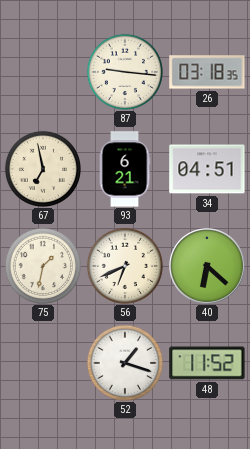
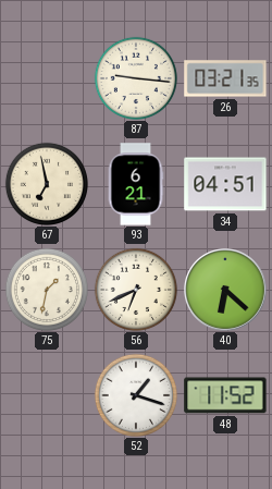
26: 03:18 -> 03:21 (225, 78)
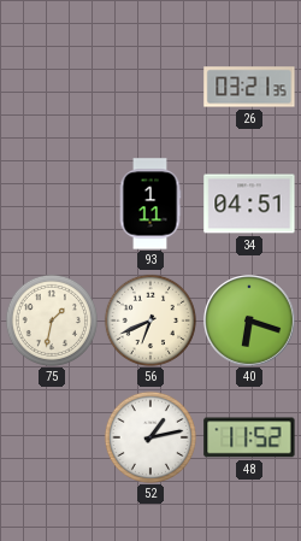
87: 9:16 -> none (136, 78)
67: 6:58 -> none (47, 184)
93: 6:21 -> 1:11 (150, 204)
40: 6:22 -> 6:18 (250, 322)
52: 1:18 -> 1:13 (150, 437)
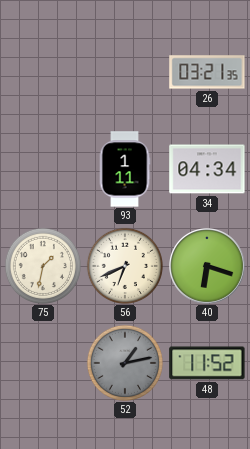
34: 04:51 -> 04:34 (207, 169)
52 dial: white -> grey (125, 363)
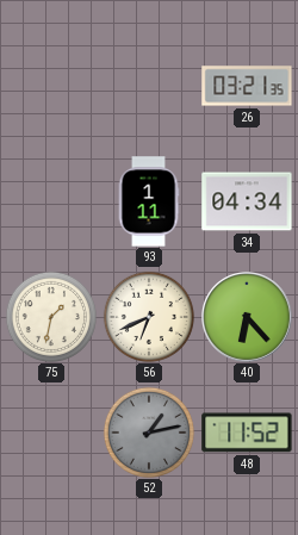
40: 6:18 -> 6:23 (248, 318)
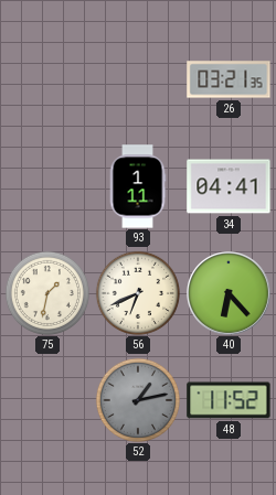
34: 04:34 -> 04:41 (229, 186)
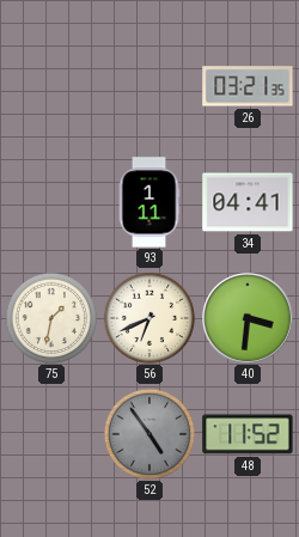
40: 6:23 -> 3:31 (249, 319)
52: 1:13 -> 4:54 (149, 434)
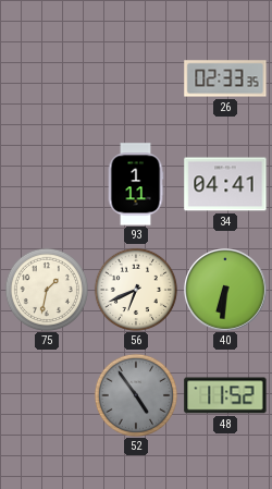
26: 03:21 -> 02:33 (225, 78)
40: 3:31 -> 6:31 (226, 291)
